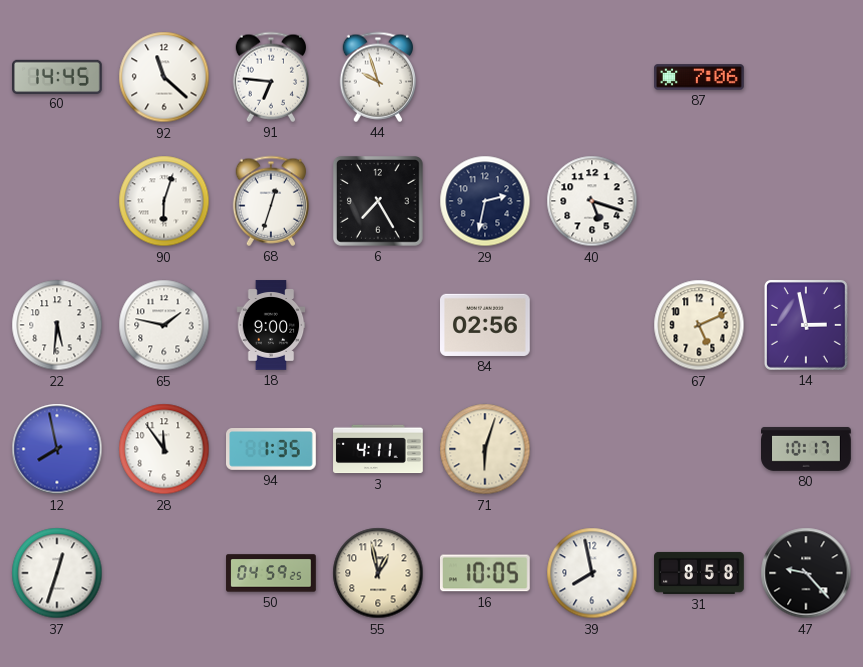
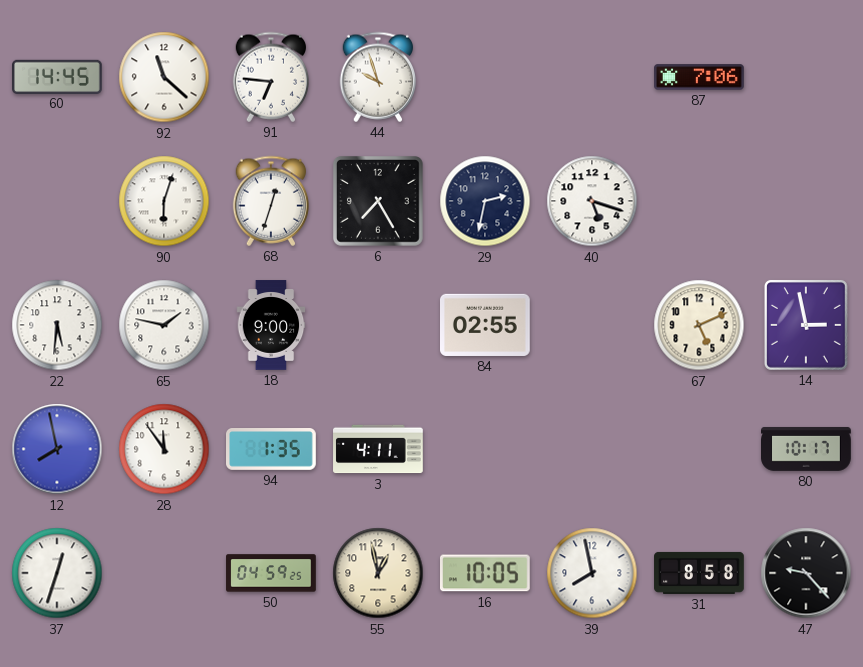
84: 02:56 -> 02:55 (486, 325)
71: 6:03 -> none (485, 449)
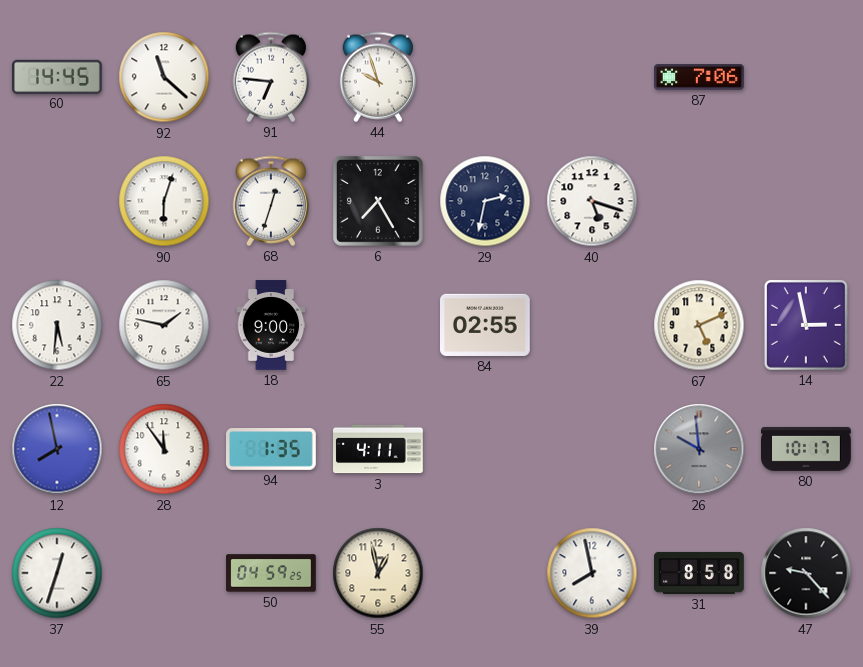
26: none -> 9:59 (699, 449)
16: 10:05 -> none (486, 573)
